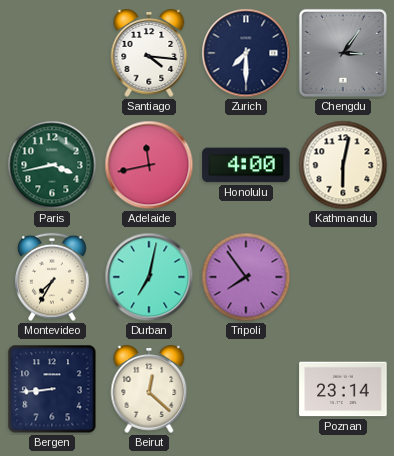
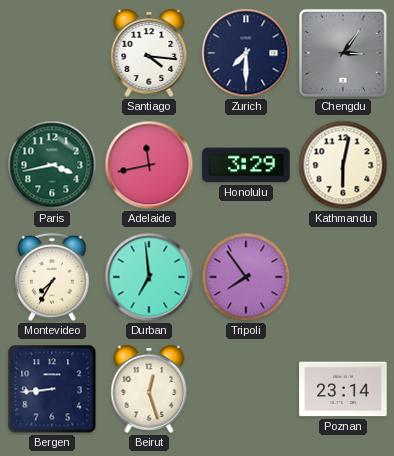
Honolulu: 4:00 -> 3:29 (246, 165)
Durban: 7:02 -> 6:59 (149, 277)
Beirut: 12:22 -> 12:27 (149, 389)
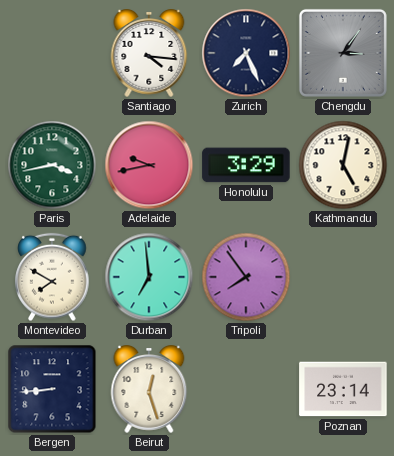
Zurich: 7:30 -> 7:26 (246, 53)
Adelaide: 11:43 -> 9:43 (149, 165)
Kathmandu: 6:02 -> 5:02 (343, 165)
Montevideo: 7:35 -> 7:50 (52, 277)
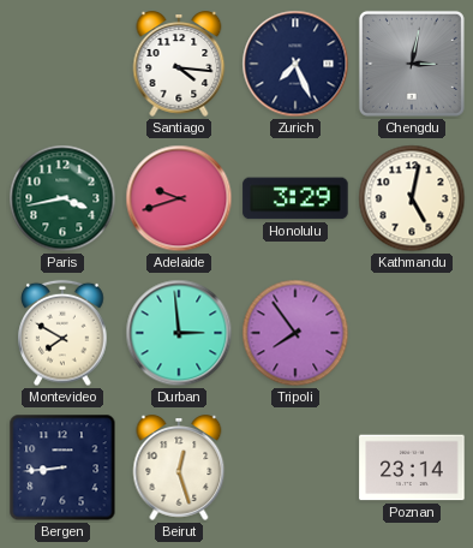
Chengdu: 3:06 -> 3:02 (412, 64)
Adelaide: 9:43 -> 9:42 (179, 198)
Durban: 6:59 -> 2:59 (179, 333)
